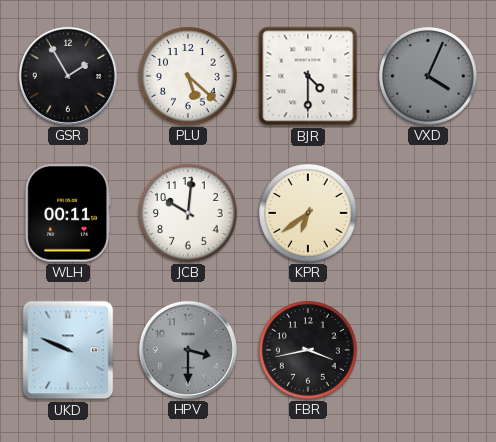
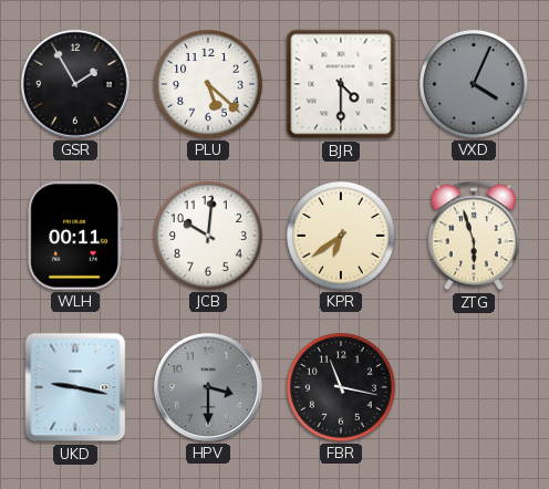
ZTG: none -> 5:57 (474, 236)
UKD: 9:49 -> 9:17 (75, 387)
FBR: 3:43 -> 11:17 (342, 388)
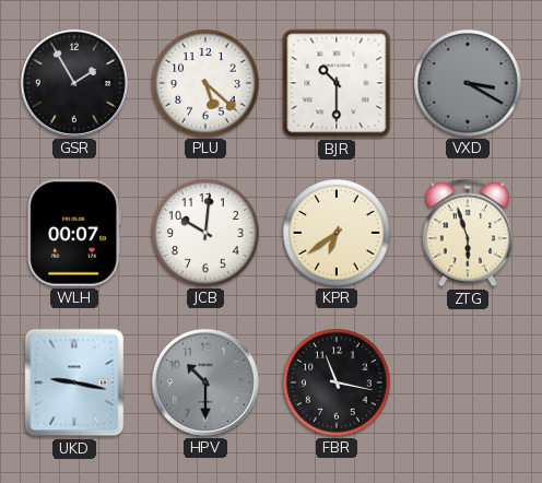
BJR: 4:30 -> 10:30 (337, 83)
VXD: 4:04 -> 3:20 (469, 84)
WLH: 00:11 -> 00:07 (74, 234)
HPV: 3:30 -> 10:30 (205, 382)
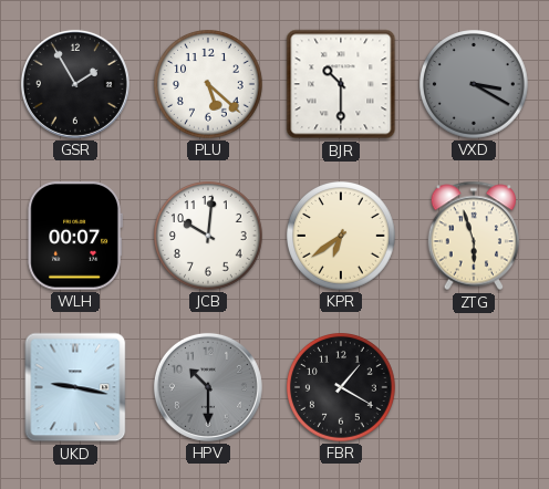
FBR: 11:17 -> 1:20 (342, 388)
